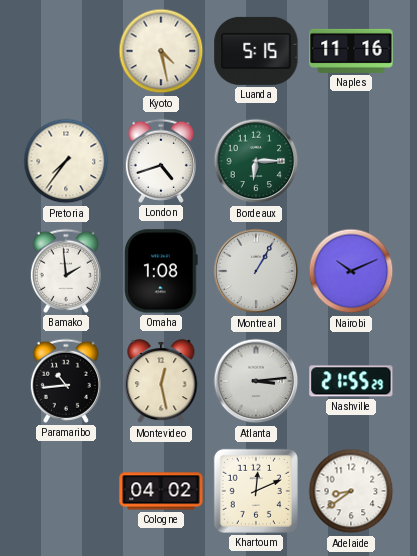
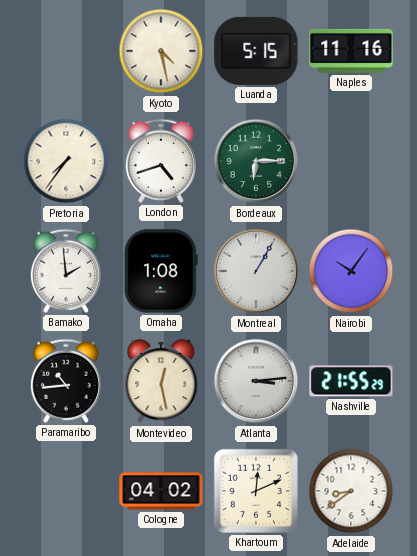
Nairobi: 10:11 -> 10:06 (351, 271)
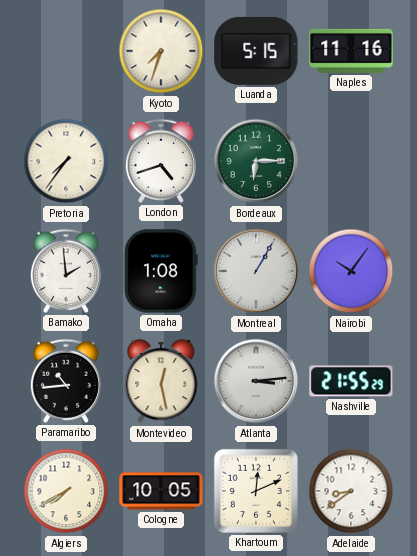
Kyoto: 4:28 -> 7:33 (161, 51)
Algiers: none -> 7:40 (66, 491)
Cologne: 04:02 -> 10:05 (161, 491)
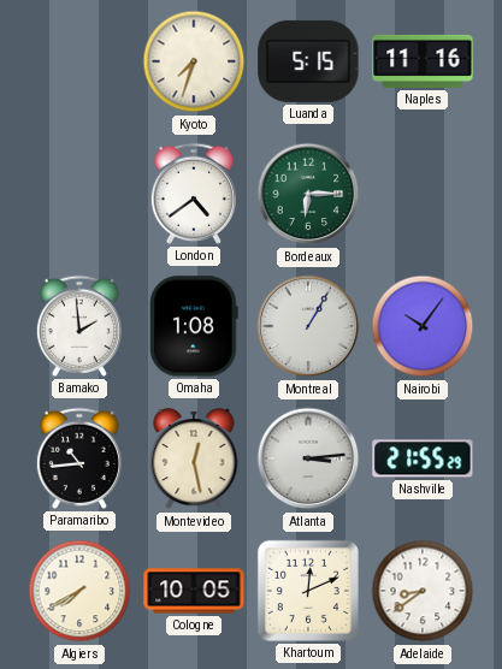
Pretoria: 7:36 -> none (66, 161)
London: 4:42 -> 4:39 (194, 194)
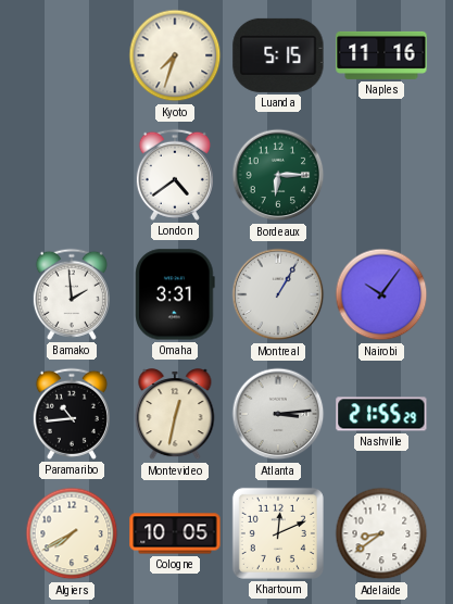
Omaha: 1:08 -> 3:31 (175, 294)
Montevideo: 12:28 -> 12:32 (175, 415)
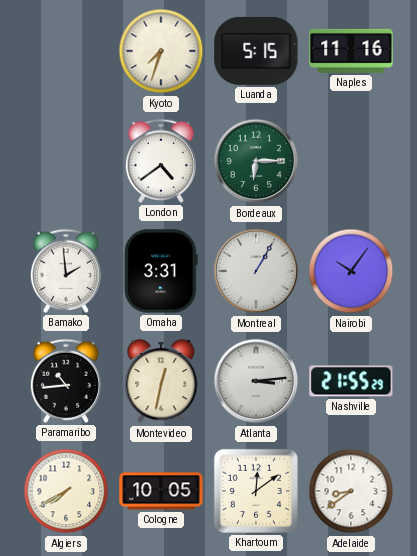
Khartoum: 12:11 -> 12:09 (256, 491)
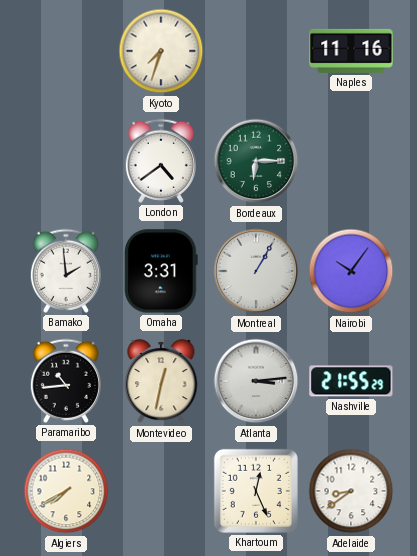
Luanda: 5:15 -> none (256, 51)
Cologne: 10:05 -> none (161, 491)
Khartoum: 12:09 -> 12:26 (256, 491)
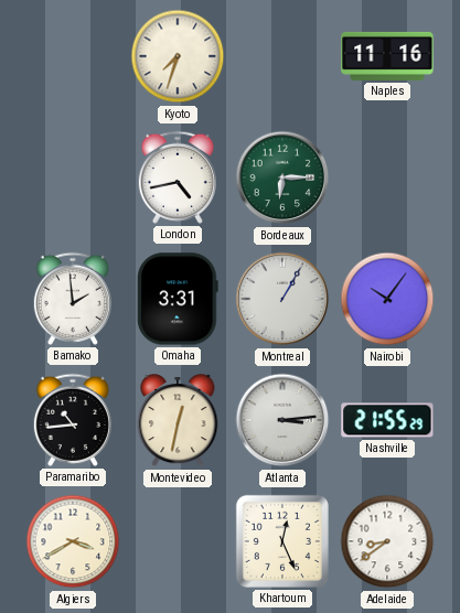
London: 4:39 -> 4:43 (178, 178)
Algiers: 7:40 -> 3:40 (73, 541)
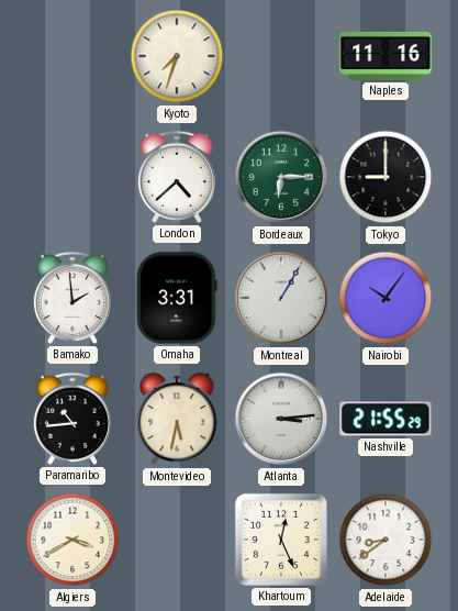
London: 4:43 -> 4:38 (177, 177)
Tokyo: none -> 9:00 (386, 177)
Montevideo: 12:32 -> 5:32 (177, 420)
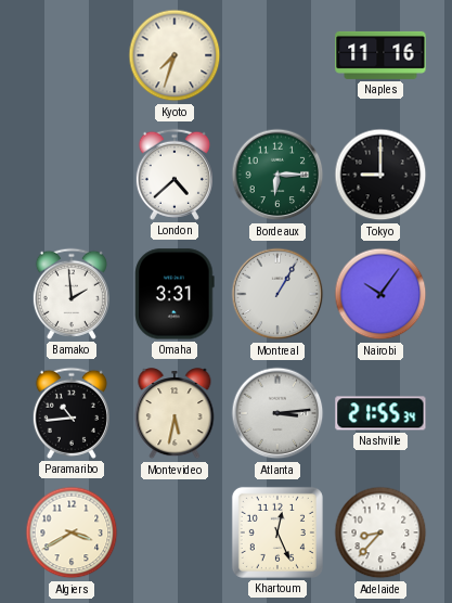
Nashville: 21:55:29 -> 21:55:34 (380, 413)
Adelaide: 8:39 -> 8:37 (380, 533)
